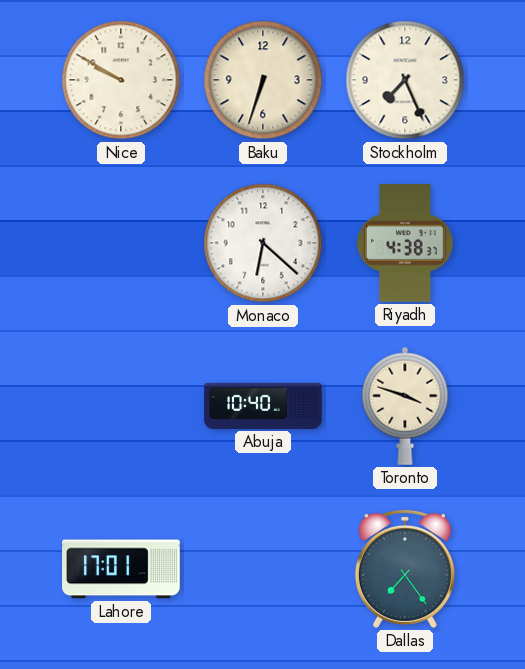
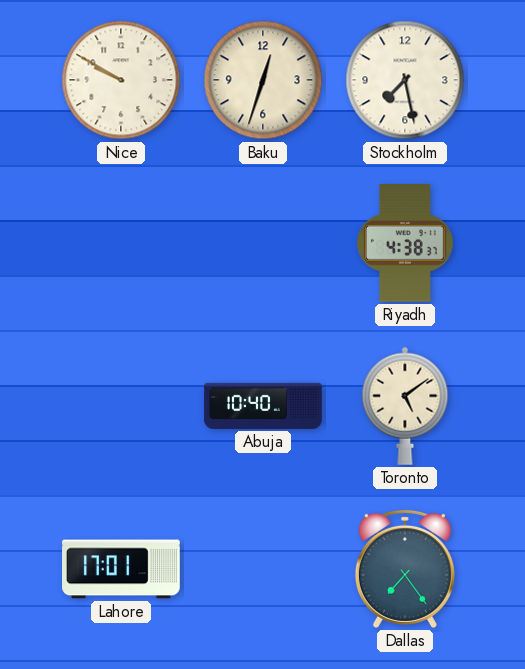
Baku: 6:33 -> 12:33 (263, 80)
Stockholm: 7:26 -> 7:28 (405, 80)
Monaco: 6:22 -> none (263, 243)
Toronto: 3:48 -> 5:09 (405, 406)
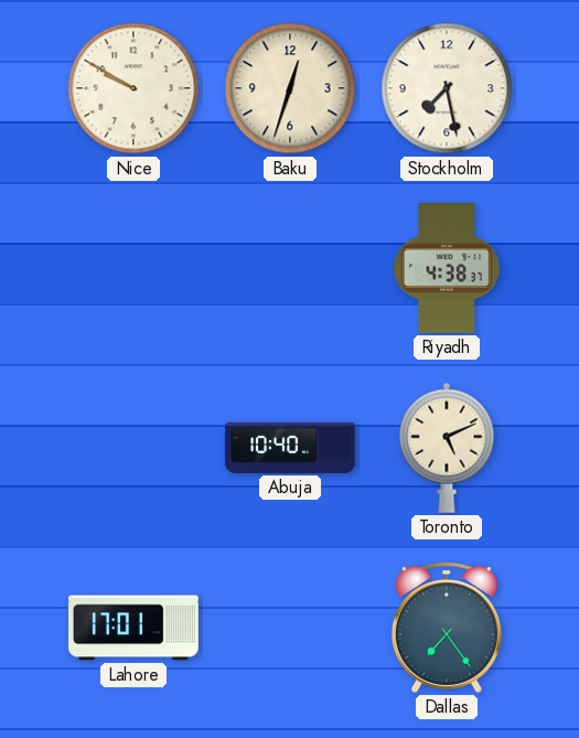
Toronto: 5:09 -> 5:11 (447, 448)
